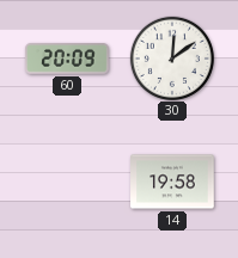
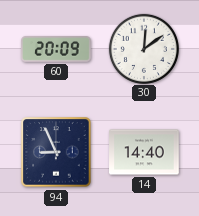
94: none -> 8:56 (56, 152)
14: 19:58 -> 14:40 (144, 152)
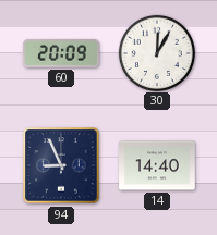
30: 12:09 -> 12:05 (156, 52)
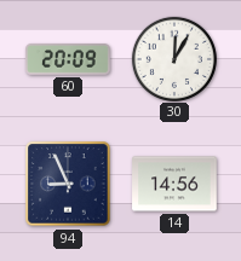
14: 14:40 -> 14:56 (174, 184)
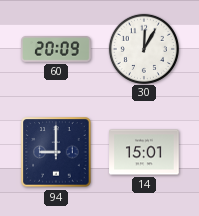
94: 8:56 -> 9:00 (56, 152)
14: 14:56 -> 15:01 (144, 152)
